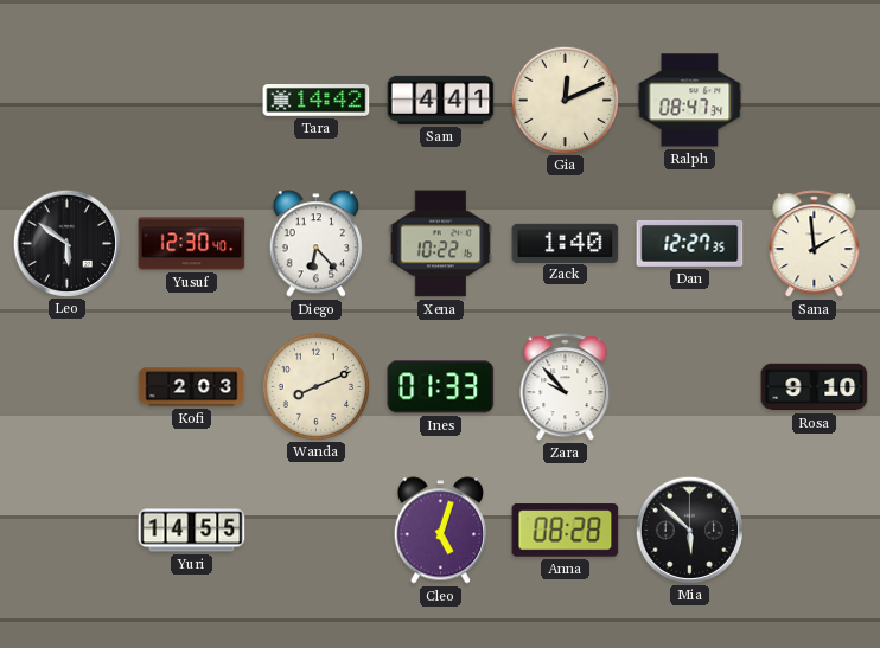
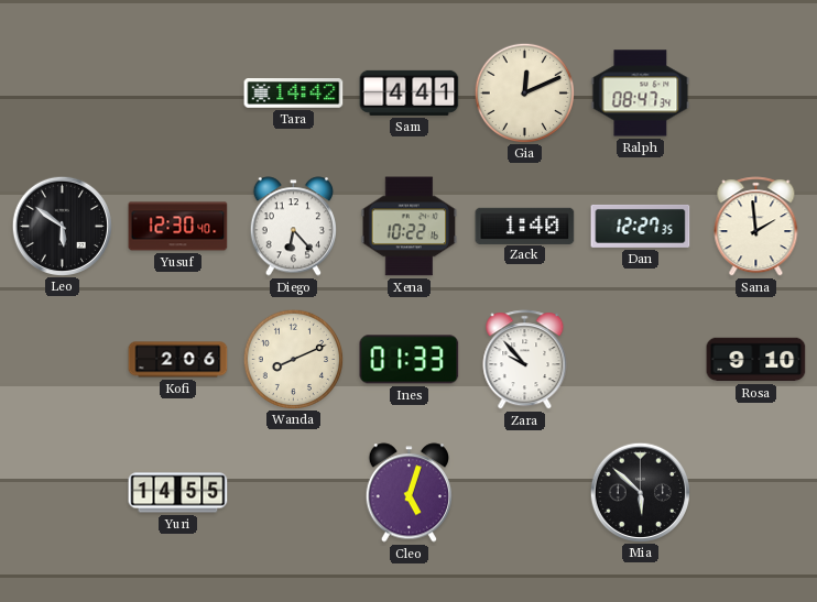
Kofi: 2:03 -> 2:06 (178, 360)
Anna: 08:28 -> none (566, 531)
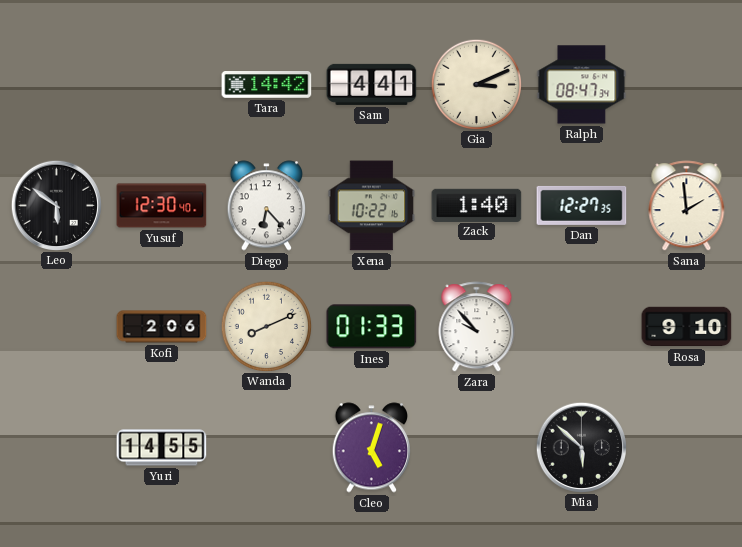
Gia: 12:11 -> 3:11 (476, 84)
